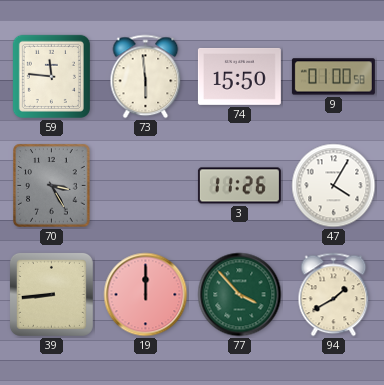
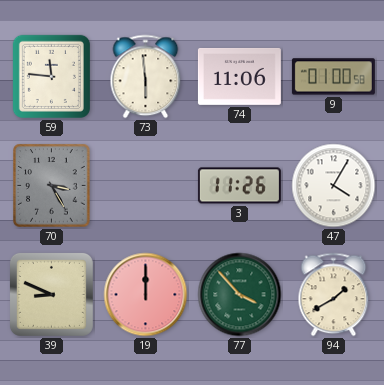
74: 15:50 -> 11:06 (239, 76)
39: 8:44 -> 8:49 (51, 294)
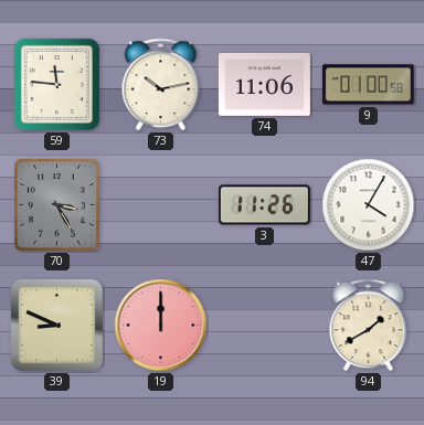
73: 5:59 -> 10:13 (161, 85)
77: 3:53 -> none (240, 295)
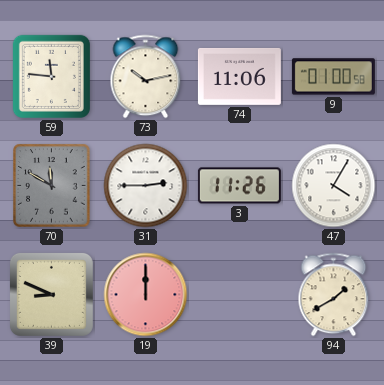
70: 3:25 -> 11:50 (52, 186)
31: none -> 2:45 (146, 186)
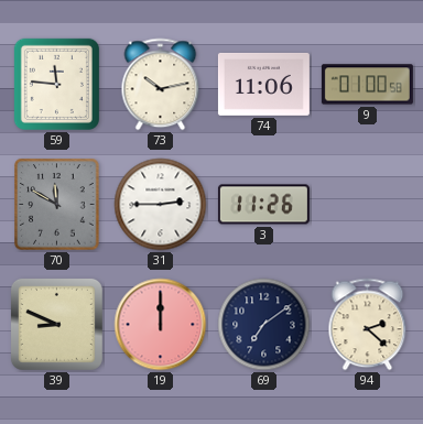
47: 4:05 -> none (334, 186)
69: none -> 7:09 (264, 325)
94: 1:40 -> 2:22 (368, 325)
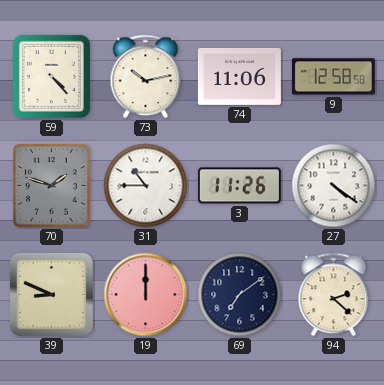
59: 11:46 -> 4:23 (51, 76)
9: 01:00 -> 12:58 (333, 77)
70: 11:50 -> 1:48 (52, 186)
31: 2:45 -> 10:45 (146, 186)
27: none -> 4:21 (334, 186)
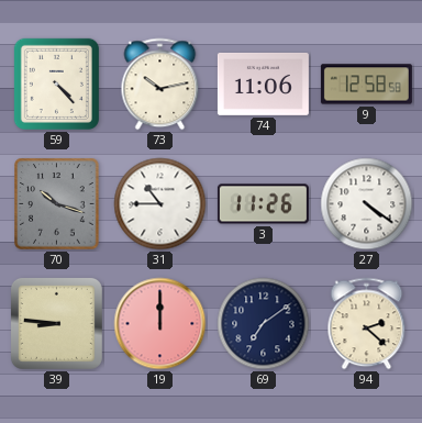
70: 1:48 -> 10:18 (57, 204)
39: 8:49 -> 8:46 (56, 323)
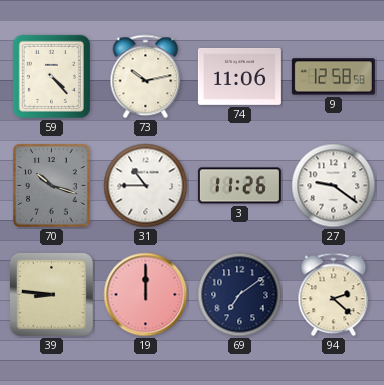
27: 4:21 -> 9:21 (334, 186)
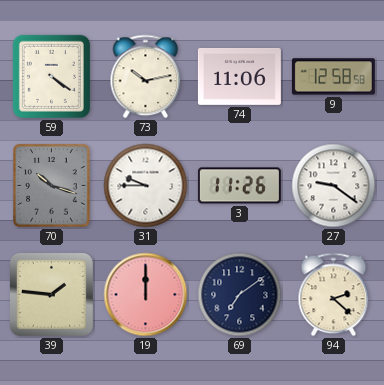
59: 4:23 -> 4:21 (51, 76)
31: 10:45 -> 9:45 (146, 186)
39: 8:46 -> 1:46 (51, 294)
